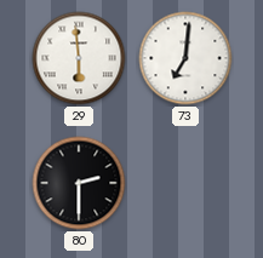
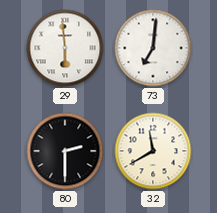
32: none -> 11:40 (153, 151)
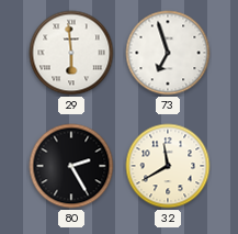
73: 7:01 -> 6:57 (168, 53)
80: 2:30 -> 2:25 (71, 166)
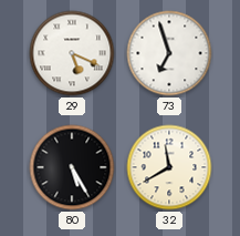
29: 5:59 -> 5:19 (72, 53)
80: 2:25 -> 5:25 (72, 167)
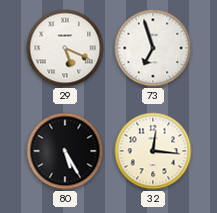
32: 11:40 -> 12:16 (153, 151)
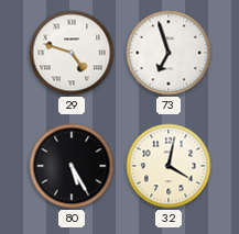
29: 5:19 -> 4:48 (72, 53)
32: 12:16 -> 4:02 (169, 166)
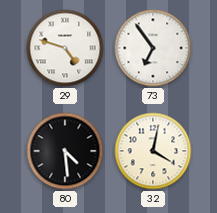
73: 6:57 -> 6:54 (153, 48)
80: 5:25 -> 4:29 (65, 151)
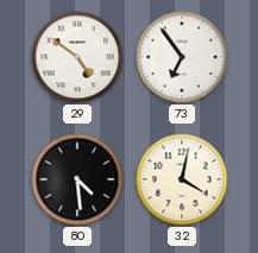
29: 4:48 -> 4:51 (77, 57)
